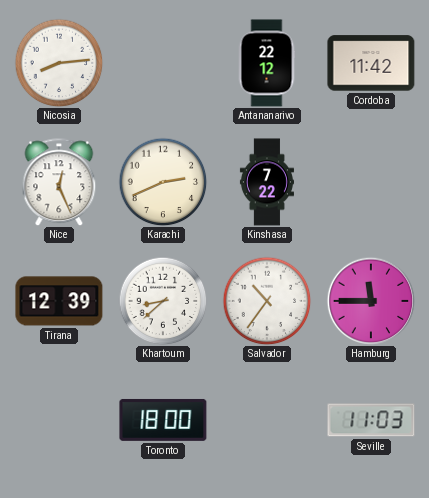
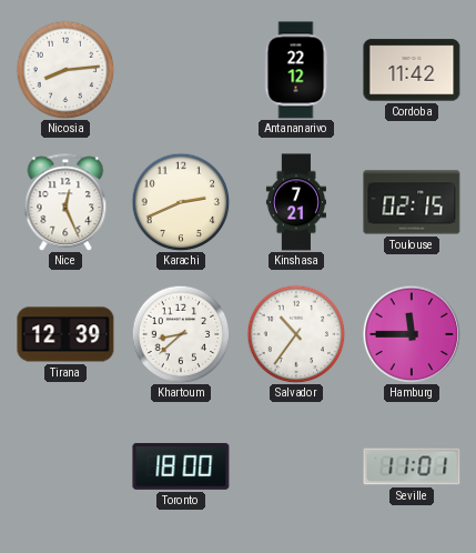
Kinshasa: 7:22 -> 7:21 (296, 202)
Toulouse: none -> 02:15 (412, 202)
Seville: 11:03 -> 11:01 (412, 466)
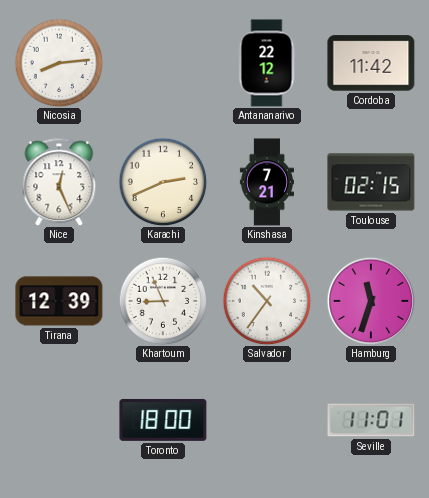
Khartoum: 8:38 -> 8:56 (163, 301)
Hamburg: 11:45 -> 11:33 (371, 301)
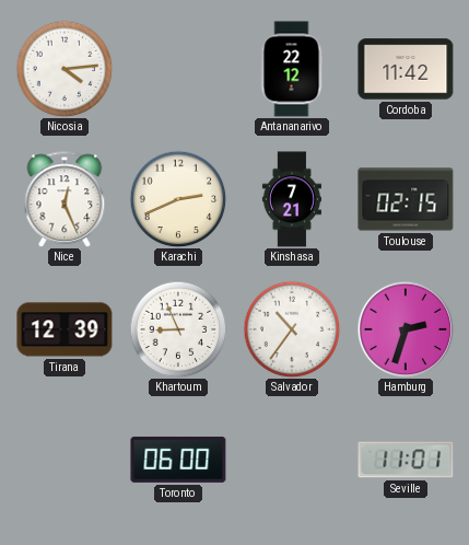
Nicosia: 8:14 -> 4:14 (65, 69)
Hamburg: 11:33 -> 2:33 (406, 329)
Toronto: 18:00 -> 06:00 (178, 460)
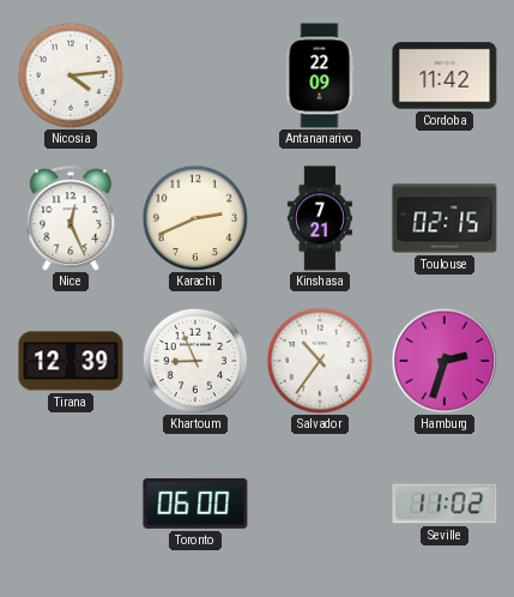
Antananarivo: 22:12 -> 22:09 (320, 76)
Seville: 11:01 -> 11:02 (445, 503)
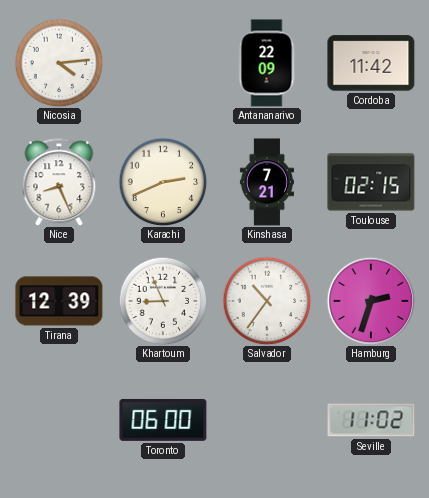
Nice: 12:26 -> 8:26 (59, 182)
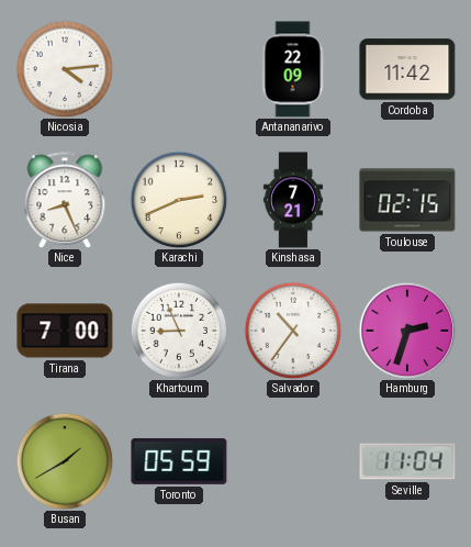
Tirana: 12:39 -> 7:00 (65, 331)
Busan: none -> 1:40 (65, 461)
Toronto: 06:00 -> 05:59 (179, 461)
Seville: 11:02 -> 11:04 (407, 461)
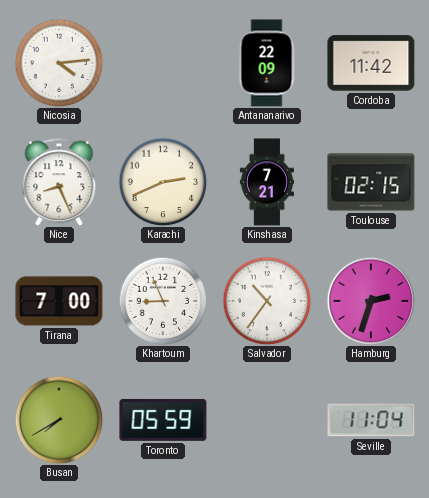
Busan: 1:40 -> 7:40 (59, 420)
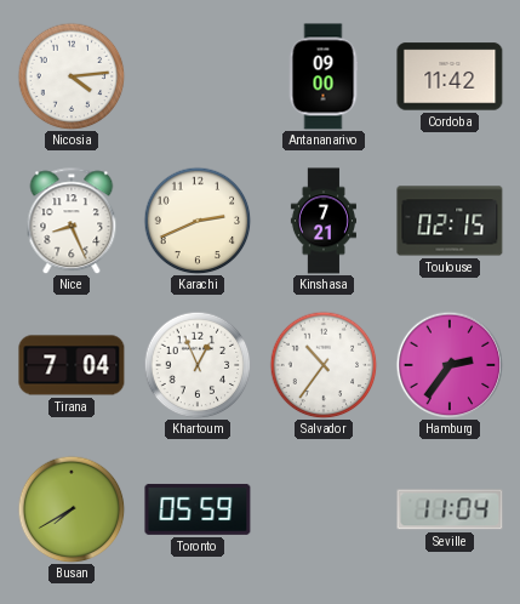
Antananarivo: 22:09 -> 09:00 (324, 76)
Tirana: 7:00 -> 7:04 (72, 365)
Khartoum: 8:56 -> 12:56 (198, 365)
Hamburg: 2:33 -> 2:36 (450, 365)
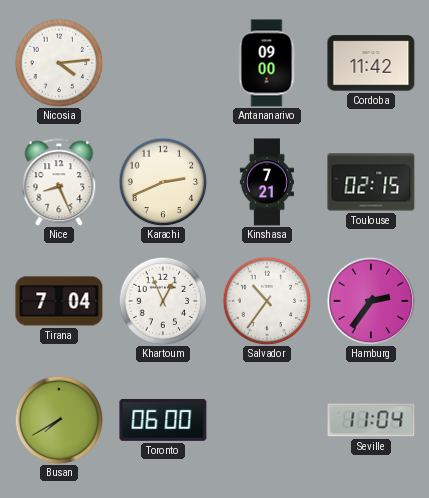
Toronto: 05:59 -> 06:00 (163, 420)
